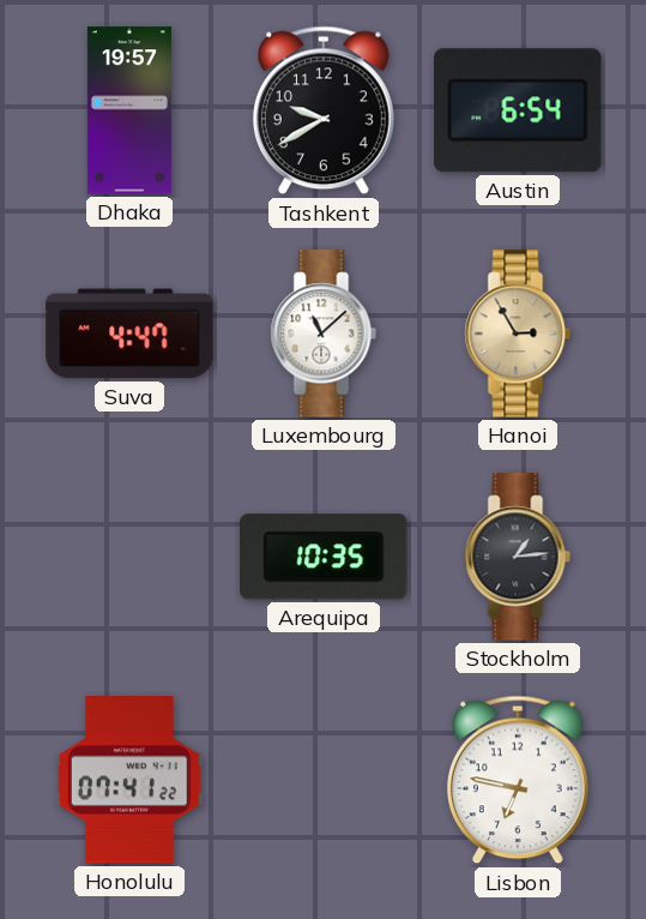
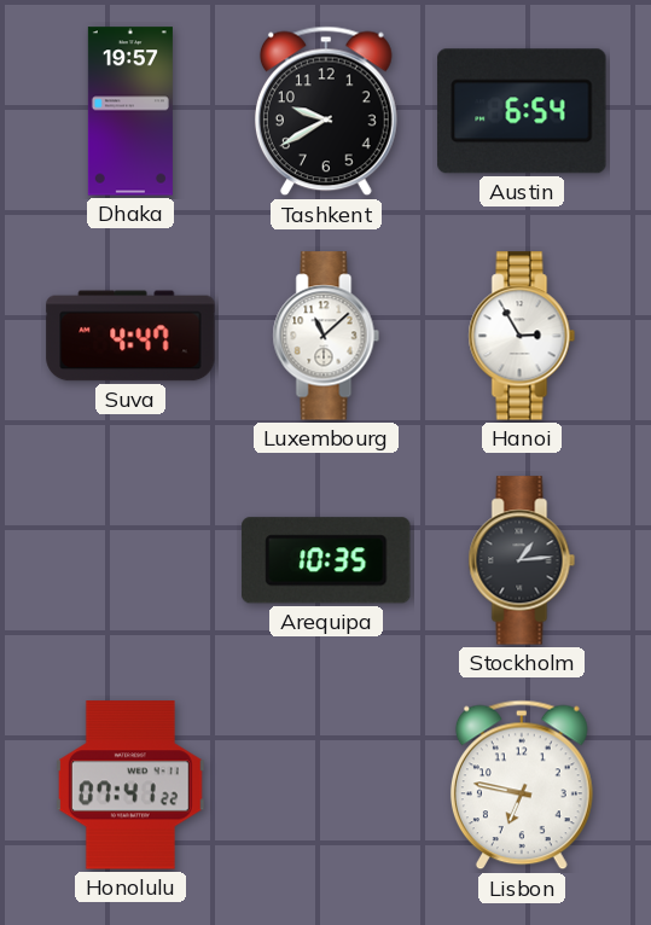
Hanoi dial: champagne -> white (522, 336)
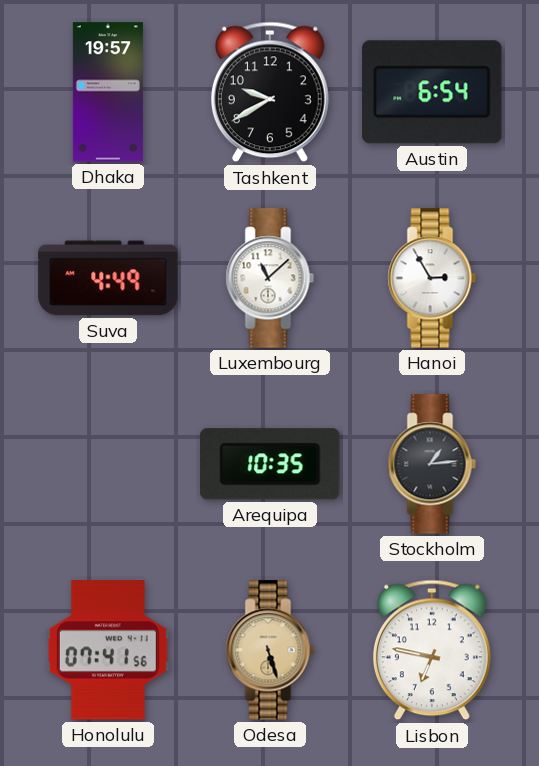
Suva: 4:47 -> 4:49 (108, 278)
Honolulu: 07:41:22 -> 07:41:56 (108, 650)
Odesa: none -> 5:27 (270, 650)
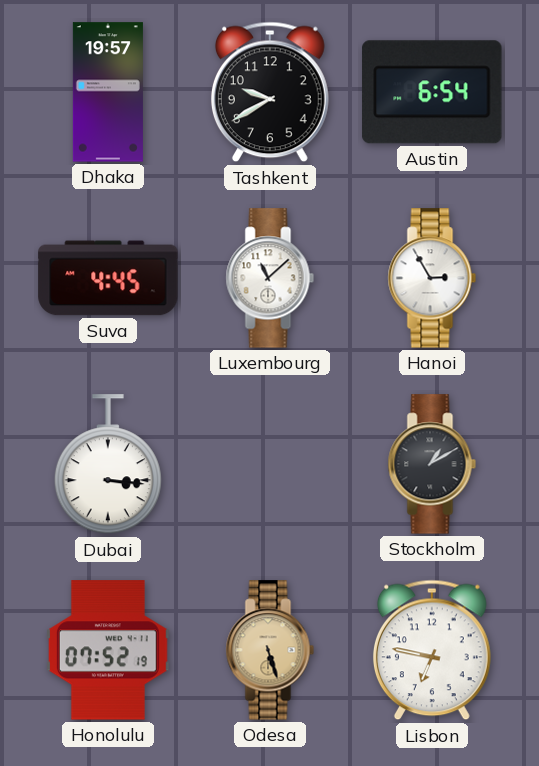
Suva: 4:49 -> 4:45 (108, 278)
Dubai: none -> 3:16 (108, 465)
Arequipa: 10:35 -> none (270, 464)
Stockholm: 1:14 -> 1:10 (432, 464)
Honolulu: 07:41 -> 07:52 (108, 650)
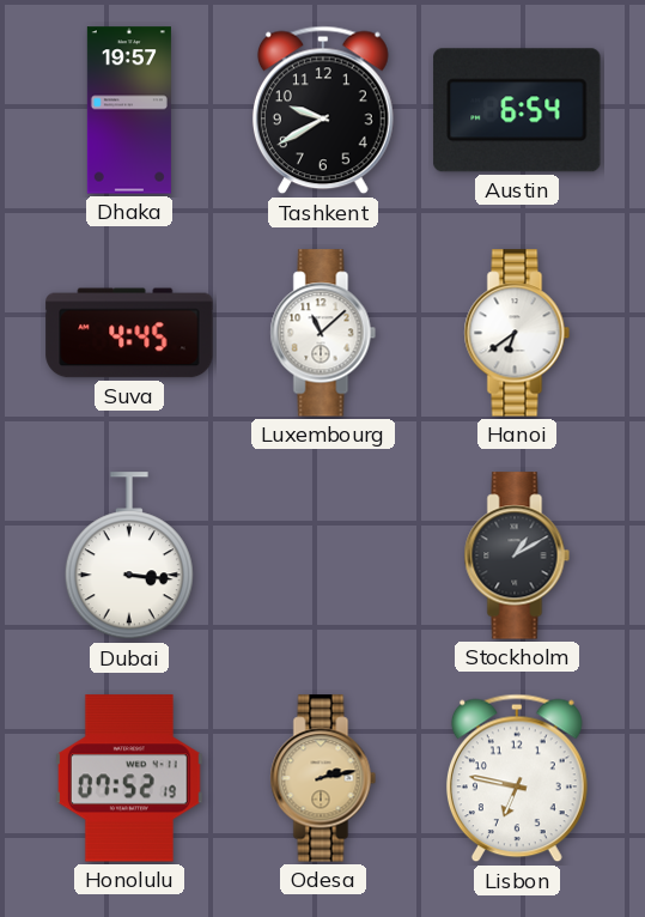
Hanoi: 2:55 -> 6:39 (517, 333)
Odesa: 5:27 -> 2:13 (323, 778)
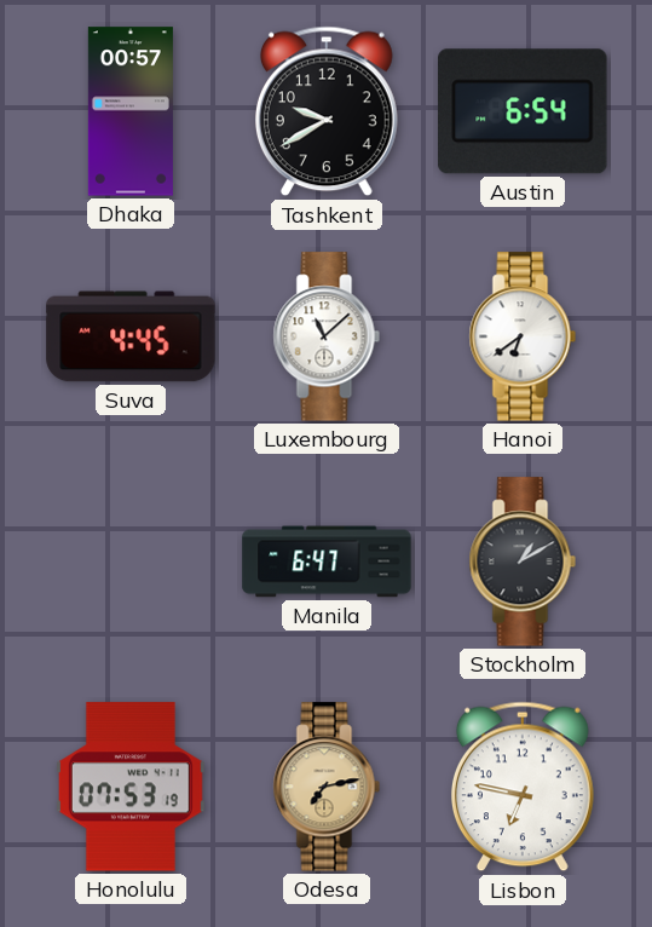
Dhaka: 19:57 -> 00:57 (131, 111)
Dubai: 3:16 -> none (129, 557)
Manila: none -> 6:47 (327, 562)
Honolulu: 07:52 -> 07:53 (131, 787)
Odesa: 2:13 -> 7:13 (327, 787)
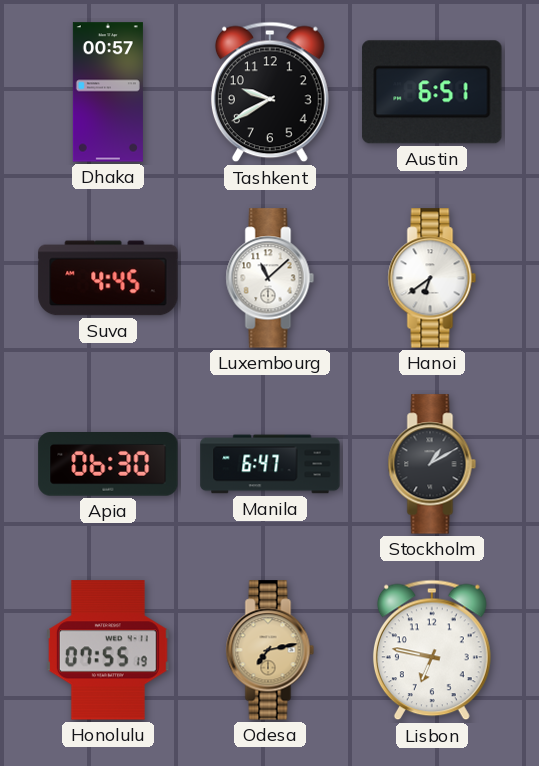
Austin: 6:54 -> 6:51 (432, 92)
Apia: none -> 06:30 (108, 465)
Honolulu: 07:53 -> 07:55 (108, 650)
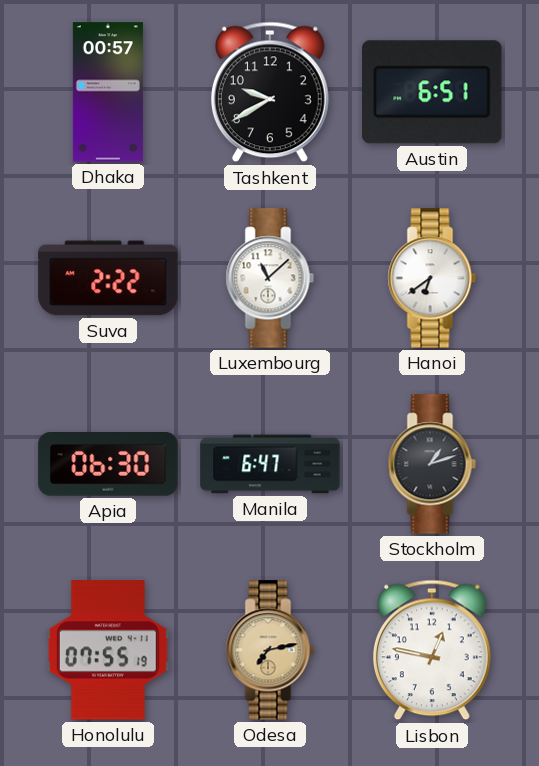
Suva: 4:45 -> 2:22 (108, 278)
Stockholm: 1:10 -> 1:12 (432, 464)
Lisbon: 6:47 -> 12:47 (432, 650)
